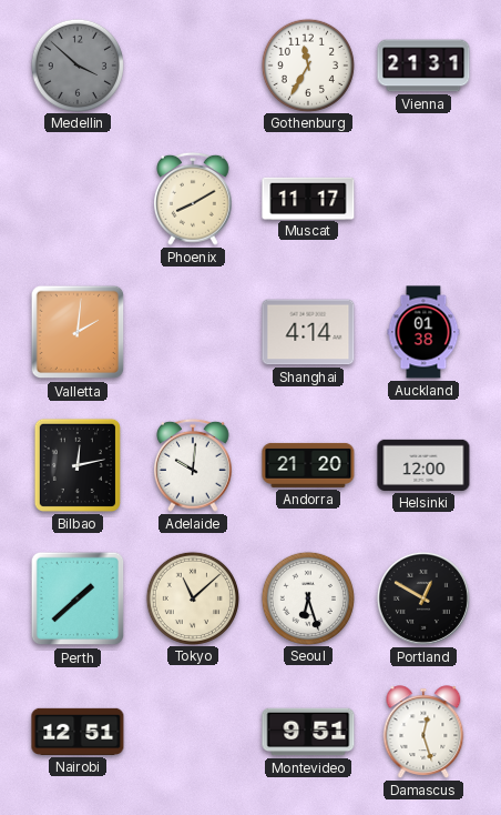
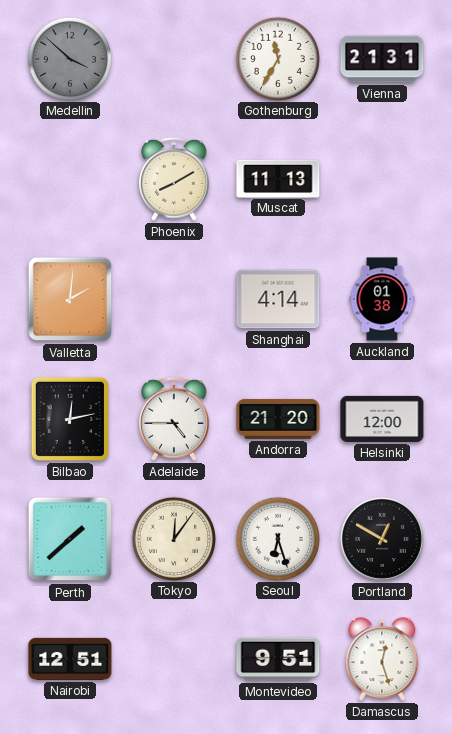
Muscat: 11:17 -> 11:13 (278, 178)
Adelaide: 10:01 -> 4:45 (175, 419)
Tokyo: 11:08 -> 12:06 (173, 538)
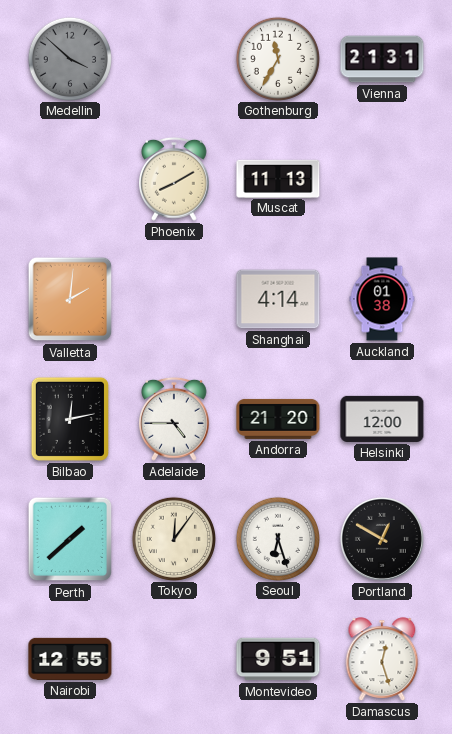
Nairobi: 12:51 -> 12:55 (70, 659)
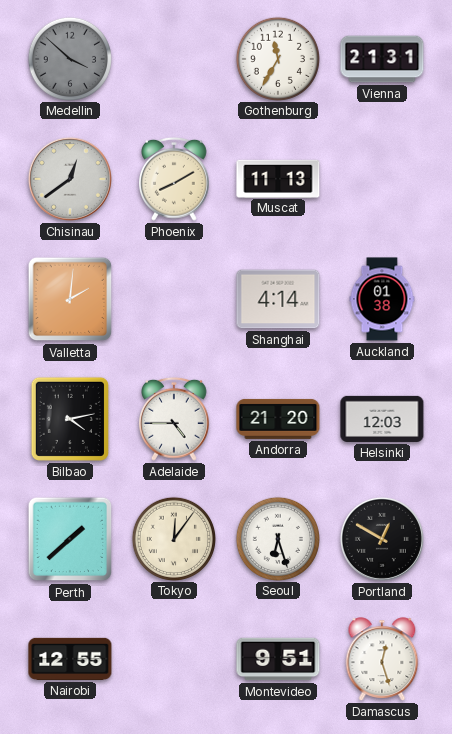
Chisinau: none -> 12:39 (70, 179)
Bilbao: 12:13 -> 4:13 (70, 419)
Helsinki: 12:00 -> 12:03 (382, 419)
